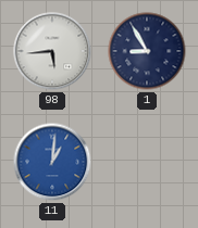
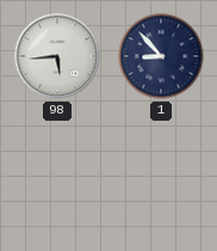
1: 8:55 -> 8:53 (161, 56)
11: 1:01 -> none (52, 162)
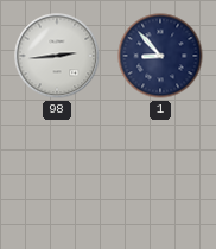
98: 5:44 -> 2:44 (57, 56)
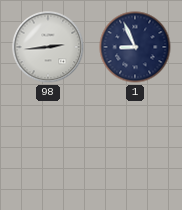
1: 8:53 -> 8:56 (135, 47)
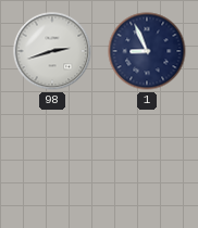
98: 2:44 -> 2:42 (52, 51)
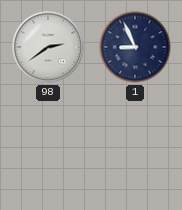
98: 2:42 -> 2:39 (48, 47)
